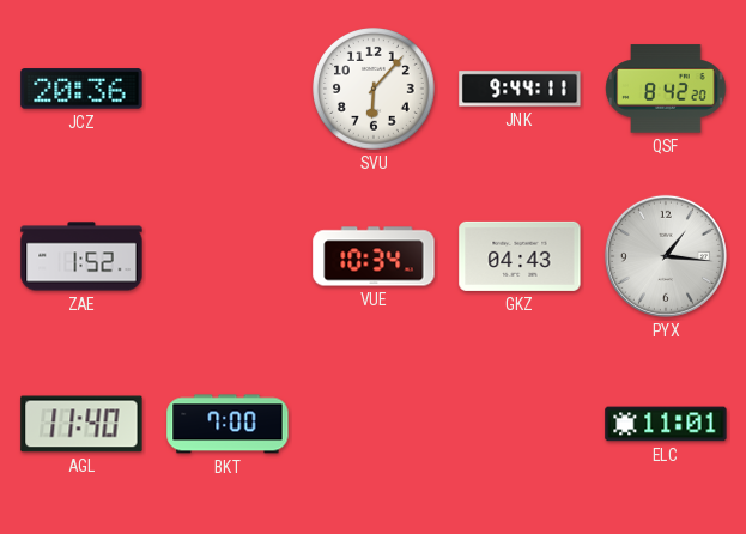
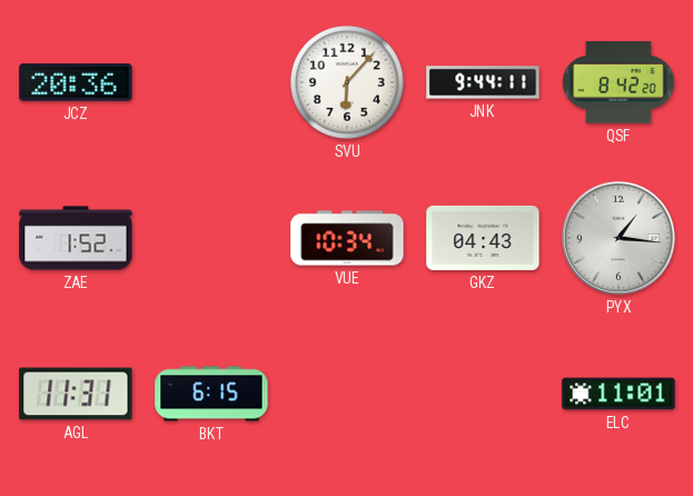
AGL: 11:40 -> 11:31 (76, 394)
BKT: 7:00 -> 6:15 (211, 394)
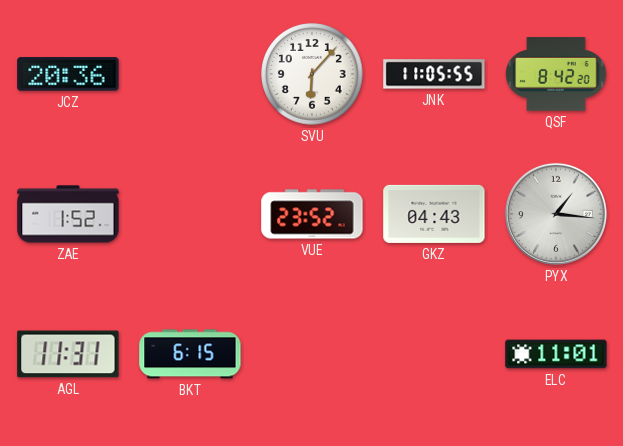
JNK: 9:44 -> 11:05 (434, 74)
VUE: 10:34 -> 23:52 (312, 214)
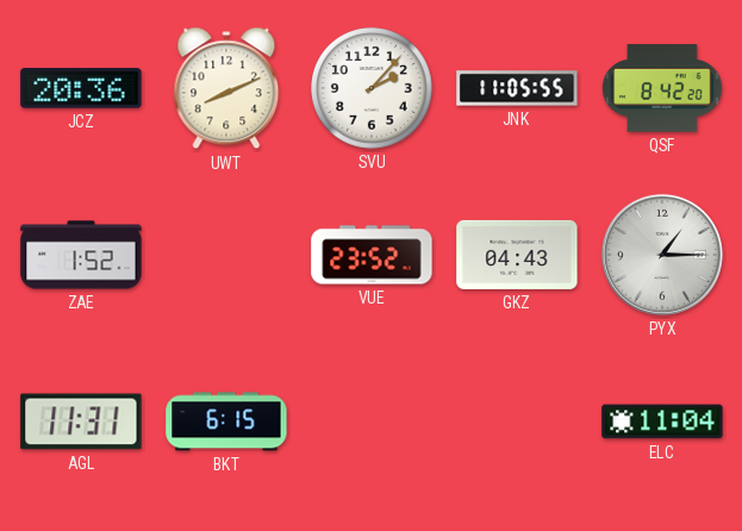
UWT: none -> 8:11 (226, 88)
SVU: 6:07 -> 2:07 (372, 88)
PYX: 1:16 -> 1:15 (662, 255)
ELC: 11:01 -> 11:04 (662, 421)
